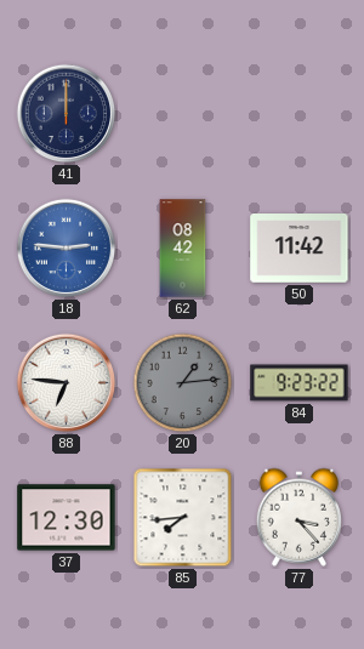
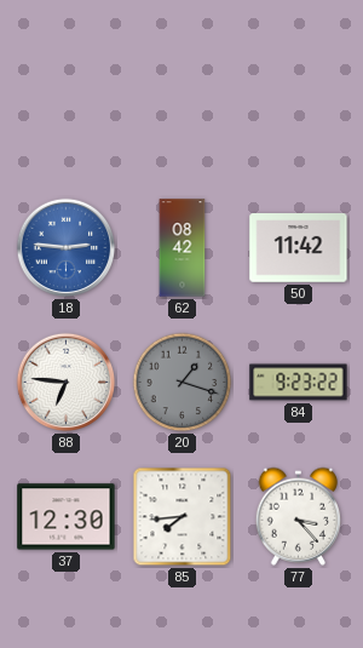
41: 12:00 -> none (67, 114)
20: 1:14 -> 1:18 (183, 383)
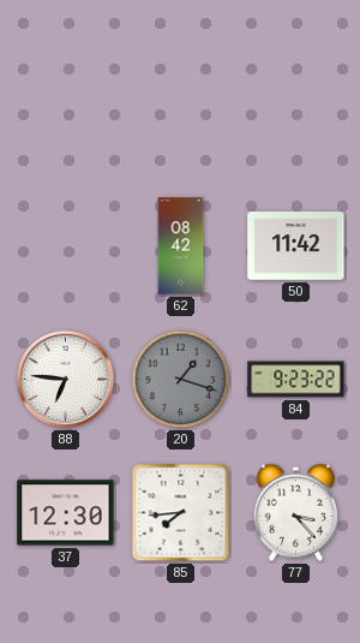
18: 2:46 -> none (67, 248)
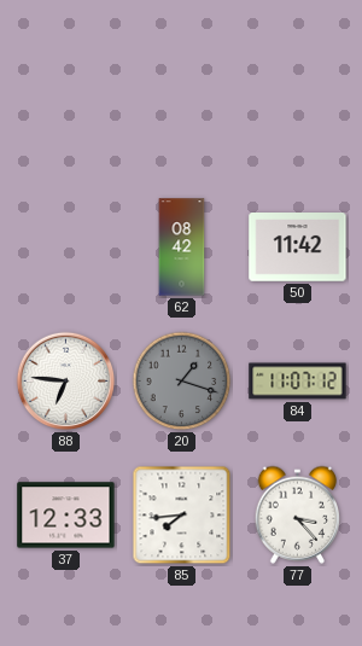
84: 9:23 -> 11:07 (298, 382)
37: 12:30 -> 12:33 (66, 516)
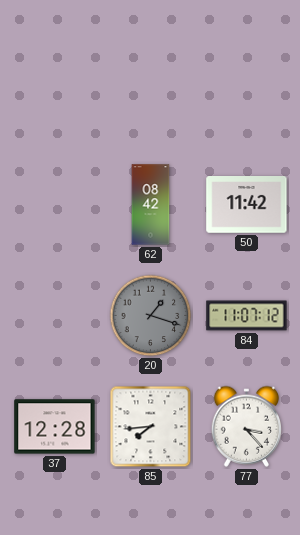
88: 6:46 -> none (66, 382)
37: 12:33 -> 12:28 (55, 427)
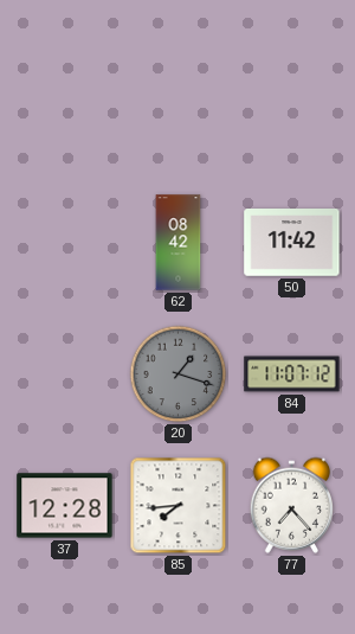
77: 3:23 -> 7:23 (291, 505)
